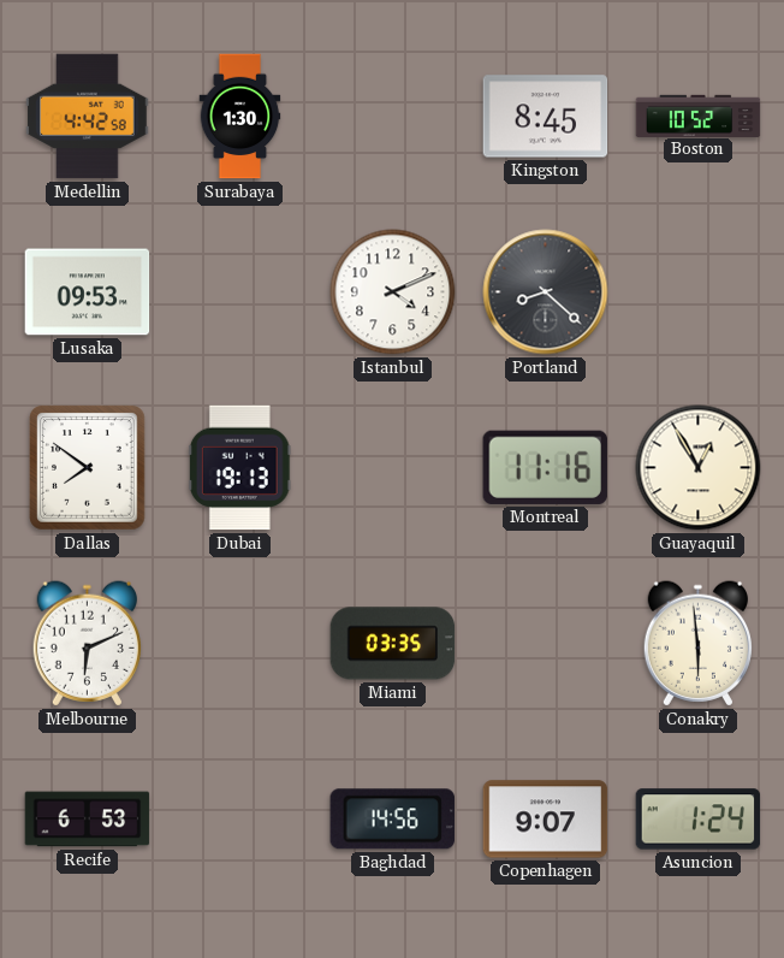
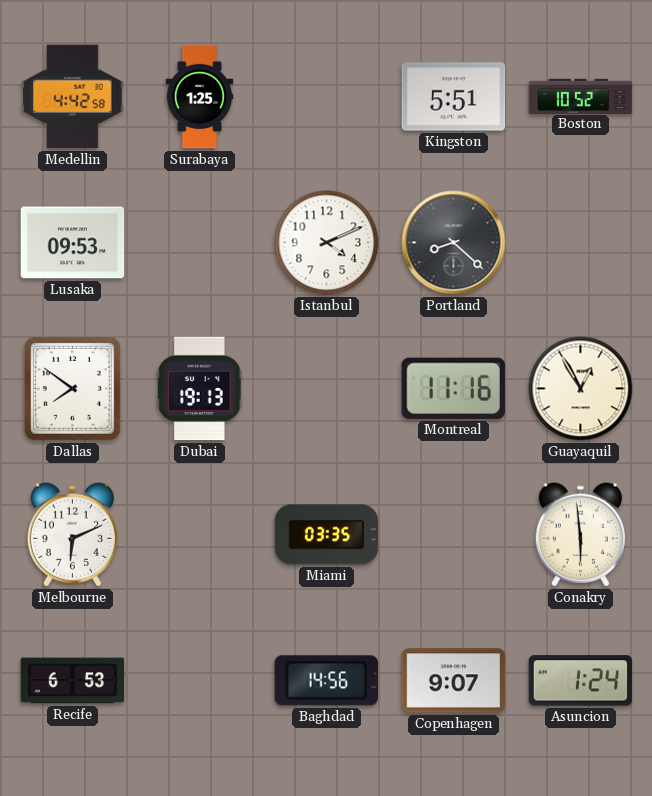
Surabaya: 1:30 -> 1:25 (200, 97)
Kingston: 8:45 -> 5:51 (454, 97)
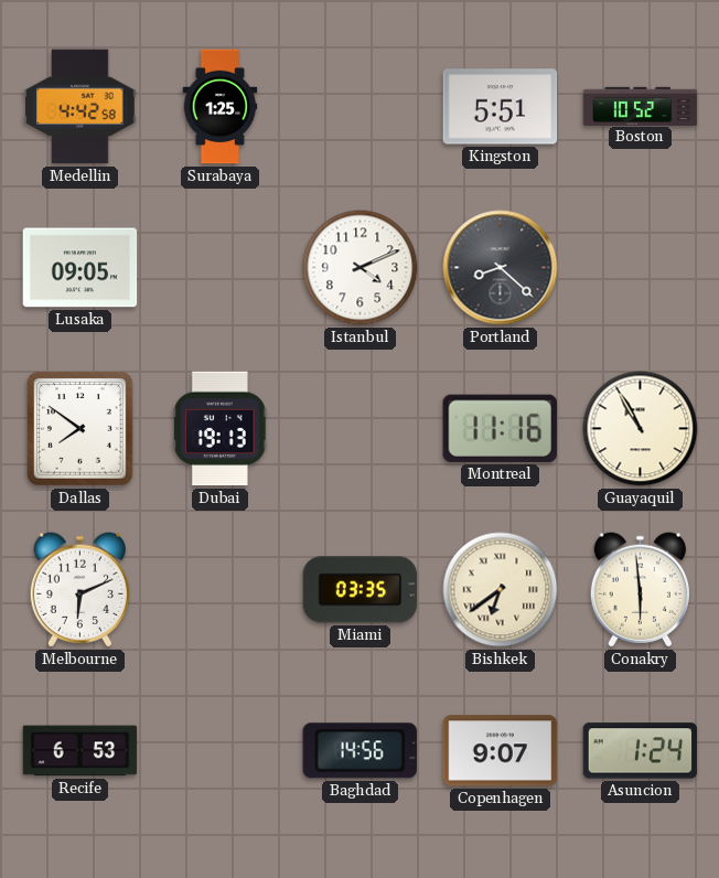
Lusaka: 09:53 -> 09:05 (81, 268)
Guayaquil: 12:55 -> 10:55 (641, 429)
Bishkek: none -> 6:39 (501, 590)
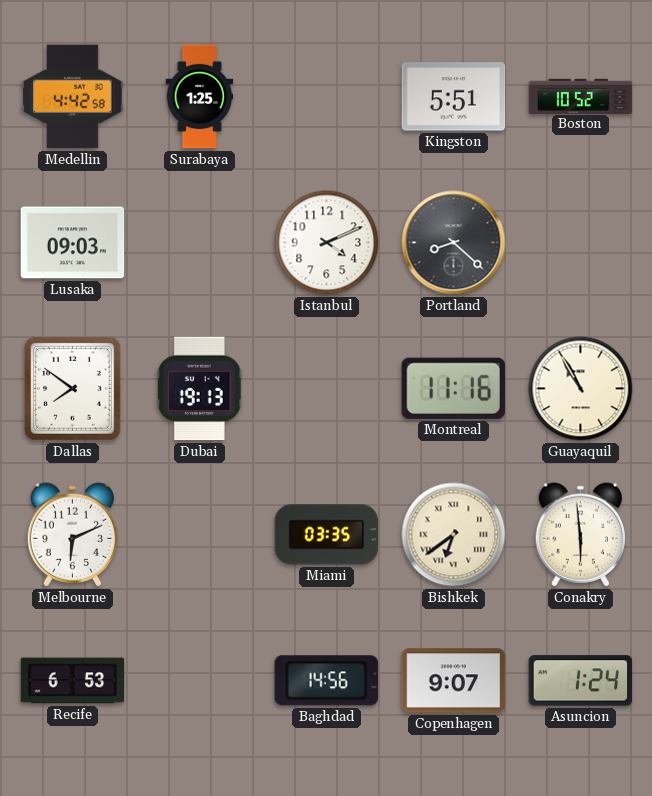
Lusaka: 09:05 -> 09:03 (73, 243)
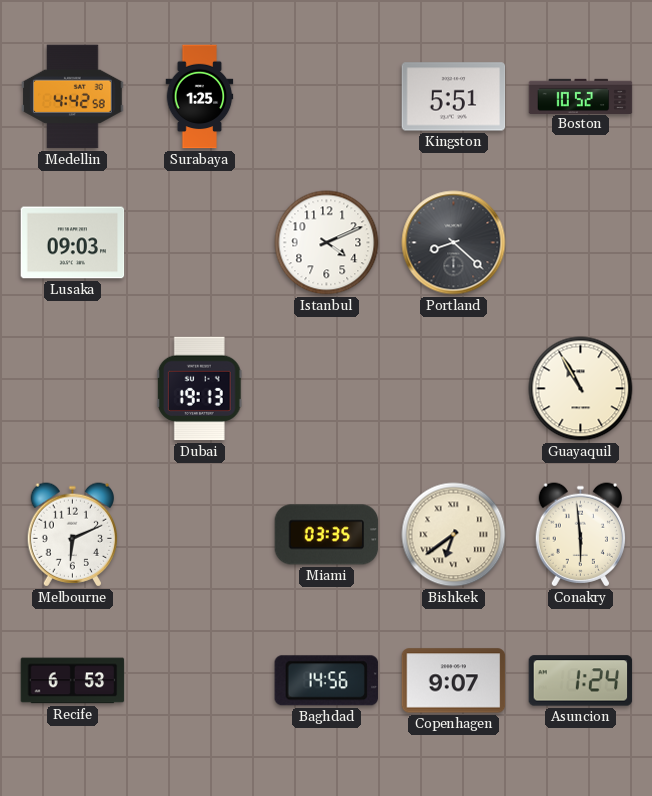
Dallas: 7:51 -> none (73, 389)
Montreal: 11:16 -> none (453, 388)
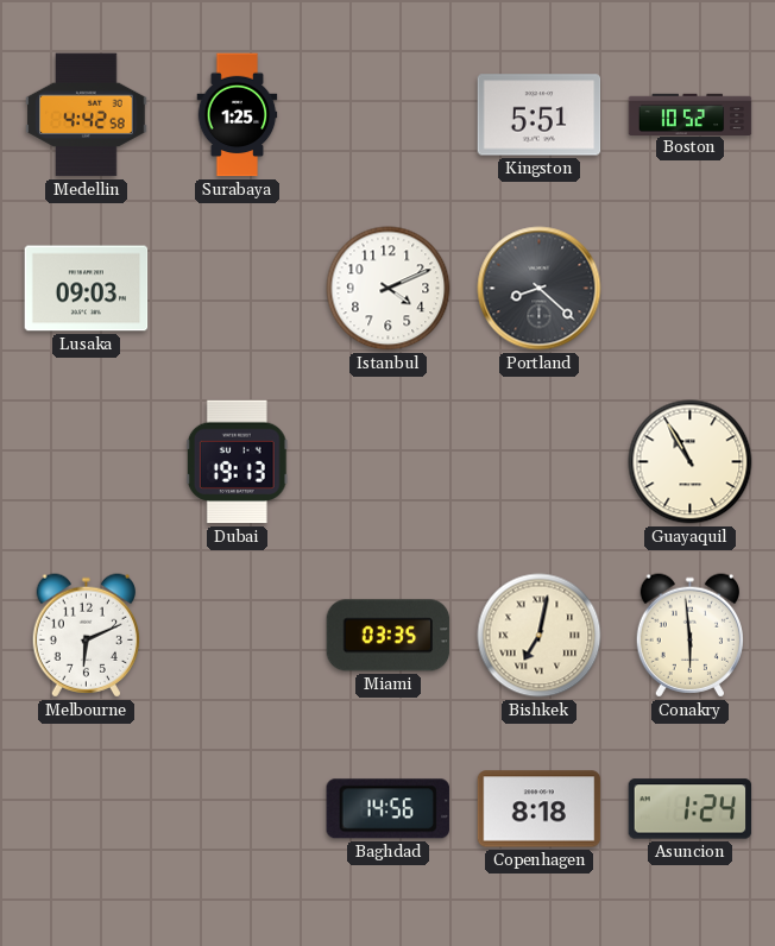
Bishkek: 6:39 -> 7:02 (540, 636)
Recife: 6:53 -> none (73, 681)
Copenhagen: 9:07 -> 8:18 (540, 809)
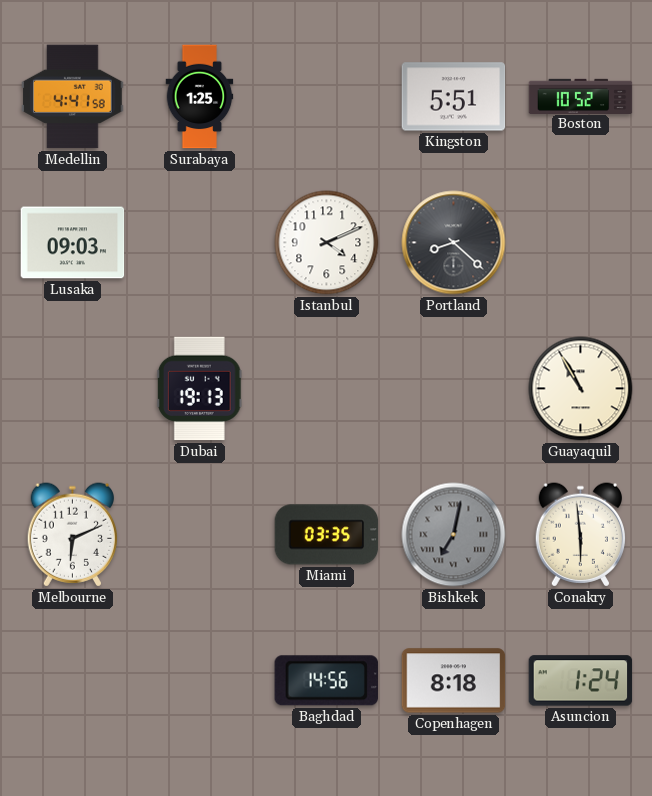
Medellin: 4:42 -> 4:41 (73, 97)
Bishkek dial: cream -> grey (454, 535)
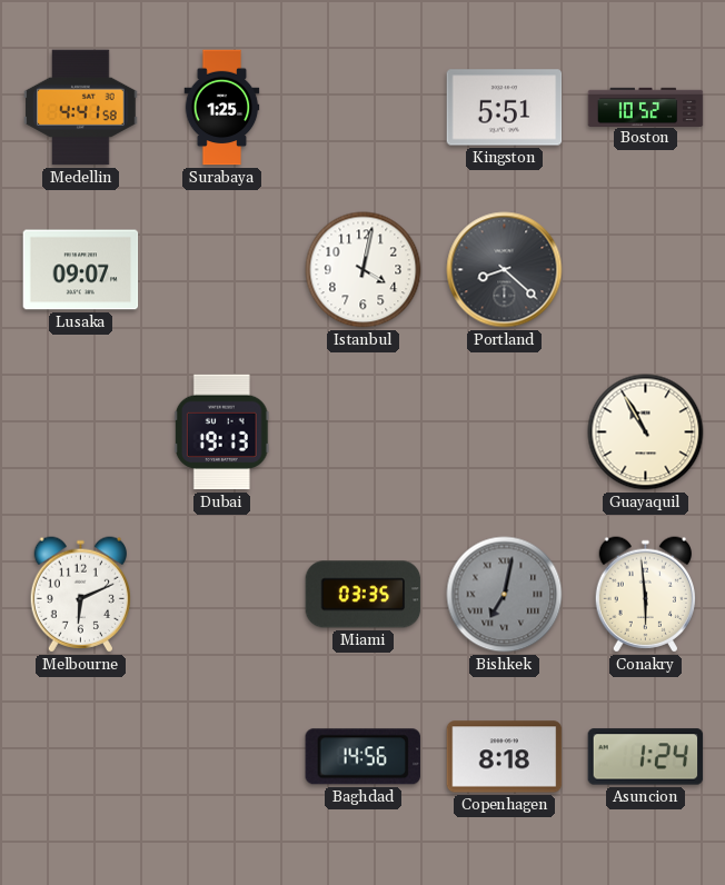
Lusaka: 09:03 -> 09:07 (81, 270)
Istanbul: 4:11 -> 4:02 (364, 270)
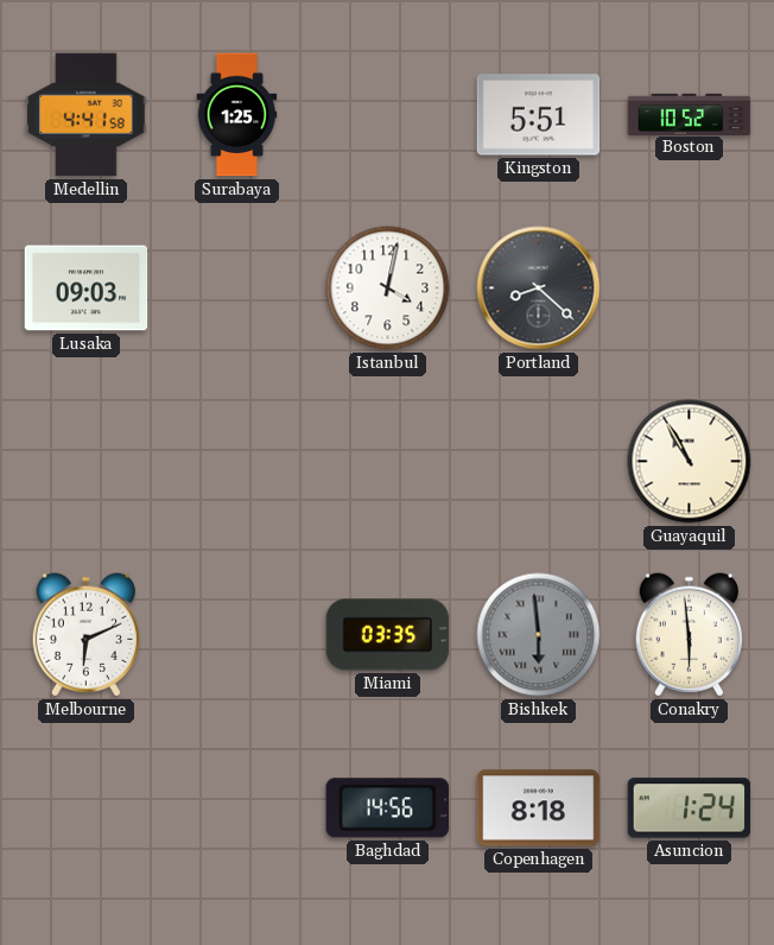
Lusaka: 09:07 -> 09:03 (87, 288)
Dubai: 19:13 -> none (221, 432)
Bishkek: 7:02 -> 5:59 (539, 635)
